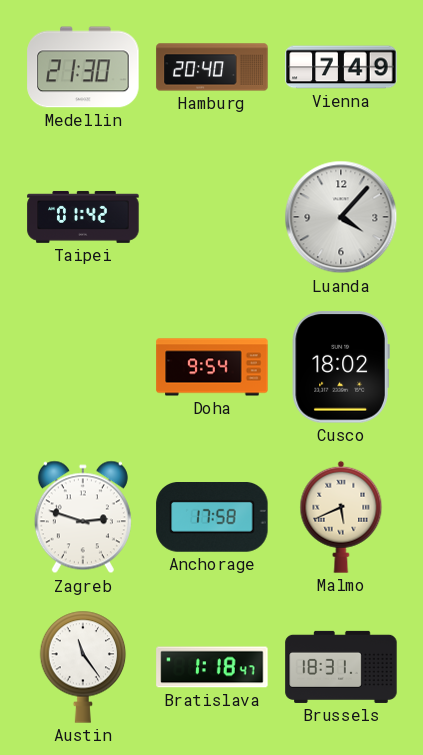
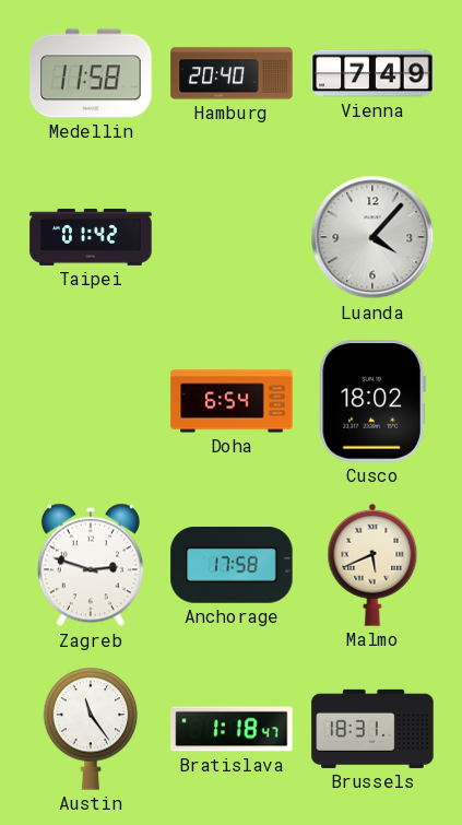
Medellin: 21:30 -> 11:58 (91, 73)
Doha: 9:54 -> 6:54 (232, 401)
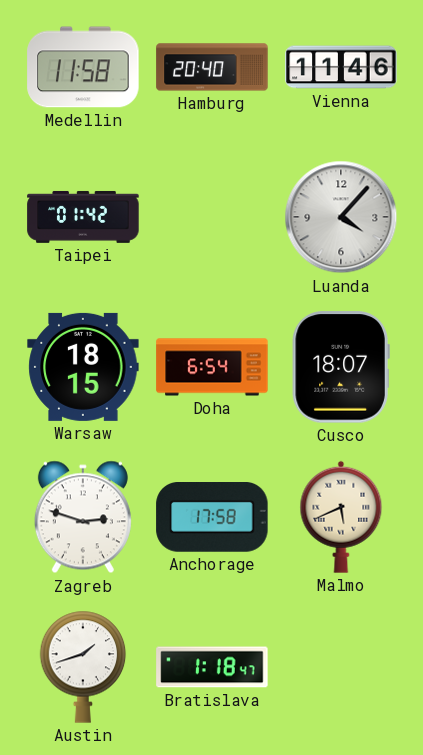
Vienna: 7:49 -> 11:46 (341, 67)
Warsaw: none -> 18:15 (83, 367)
Cusco: 18:02 -> 18:07 (341, 367)
Austin: 11:24 -> 1:42 (83, 667)
Brussels: 18:31 -> none (372, 729)
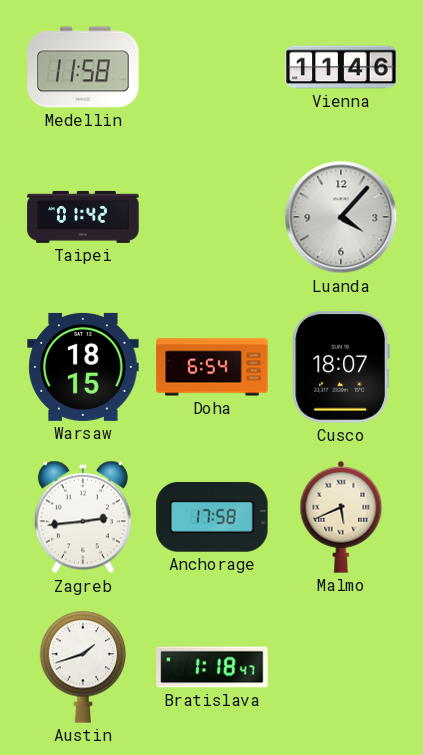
Hamburg: 20:40 -> none (212, 67)
Zagreb: 2:48 -> 2:44 (83, 517)
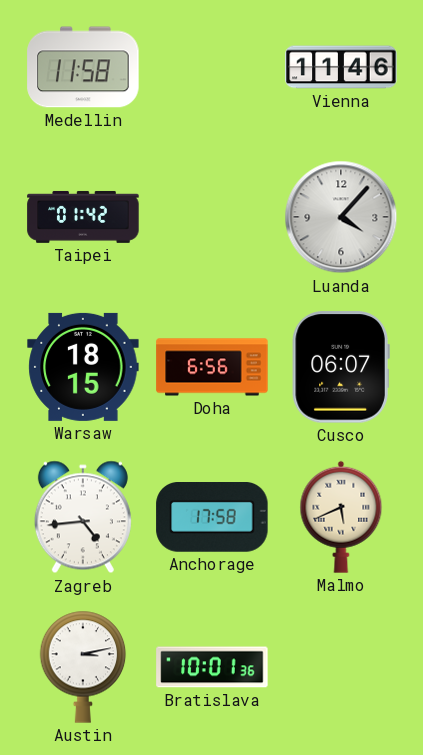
Doha: 6:54 -> 6:56 (212, 367)
Cusco: 18:07 -> 06:07 (341, 367)
Zagreb: 2:44 -> 4:44 (83, 517)
Austin: 1:42 -> 3:13 (83, 667)
Bratislava: 1:18 -> 10:01 (212, 667)
